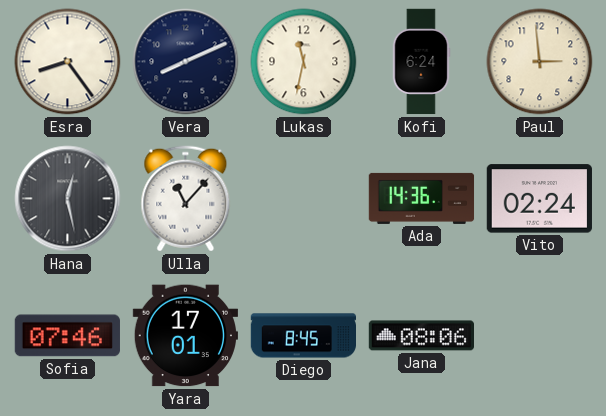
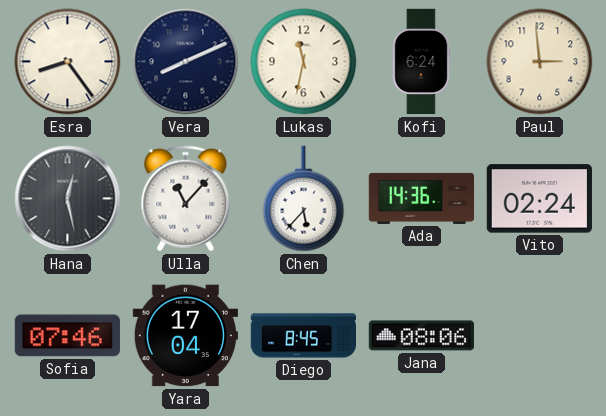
Chen: none -> 5:37 (304, 199)
Yara: 17:01 -> 17:04 (185, 336)
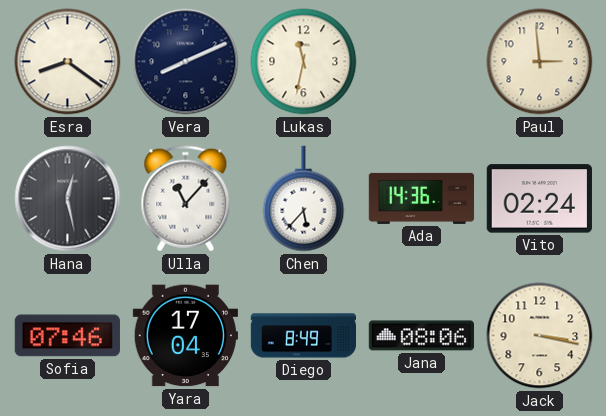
Esra: 8:24 -> 8:21 (68, 62)
Kofi: 6:24 -> none (421, 62)
Diego: 8:45 -> 8:49 (304, 336)
Jack: none -> 3:17 (540, 336)
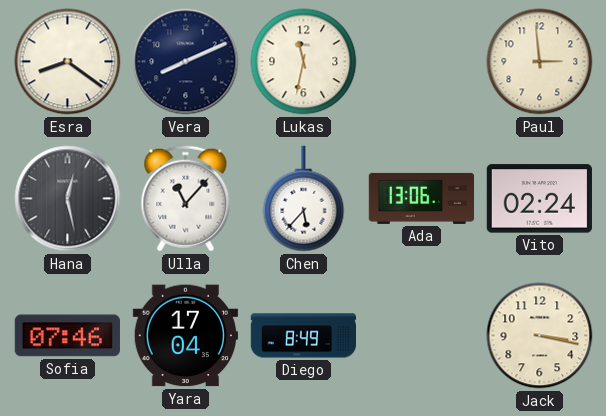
Ada: 14:36 -> 13:06 (422, 198)
Jana: 08:06 -> none (421, 336)
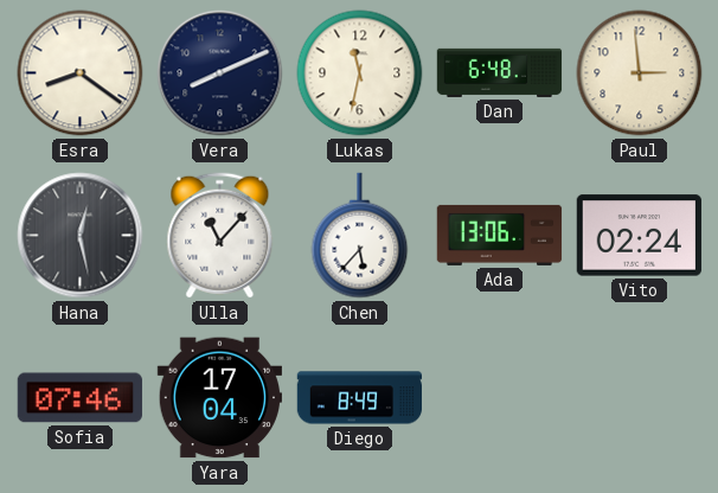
Dan: none -> 6:48 (500, 72)
Jack: 3:17 -> none (540, 336)
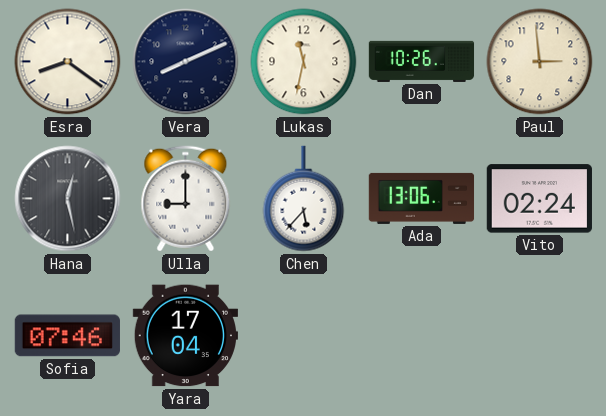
Dan: 6:48 -> 10:26 (422, 61)
Ulla: 11:07 -> 9:00 (186, 199)
Diego: 8:49 -> none (360, 398)
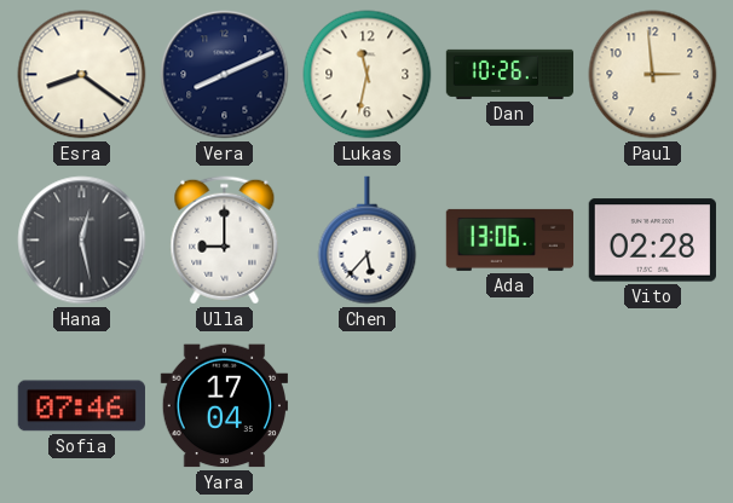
Vito: 02:24 -> 02:28 (652, 241)
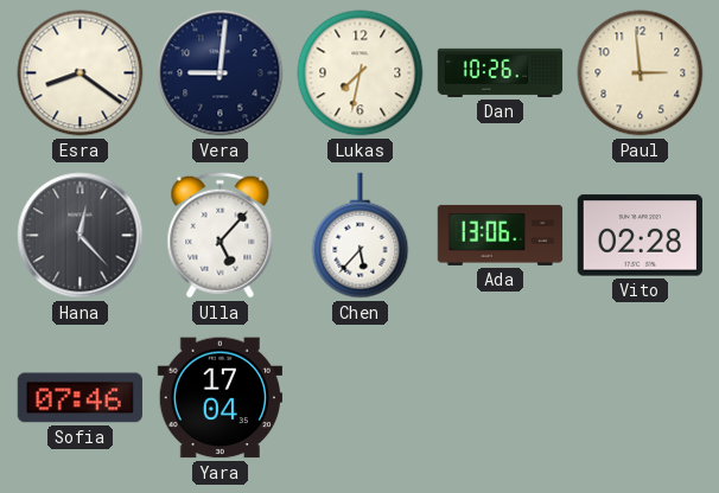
Vera: 8:11 -> 9:01 (221, 73)
Lukas: 11:32 -> 7:32 (361, 73)
Hana: 12:28 -> 12:23 (81, 236)
Ulla: 9:00 -> 5:07 (221, 236)
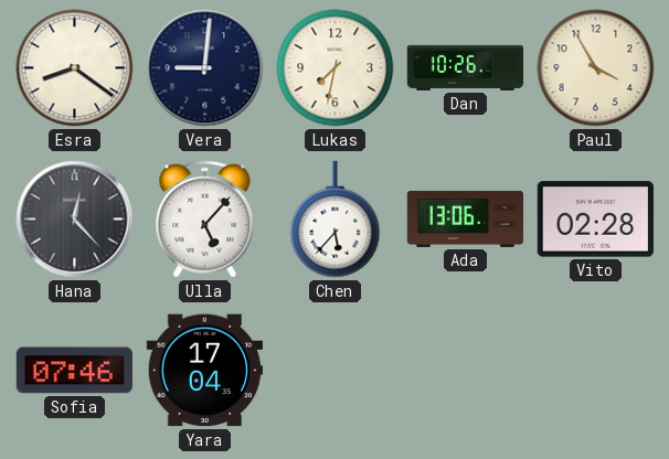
Paul: 2:59 -> 3:55 (596, 68)
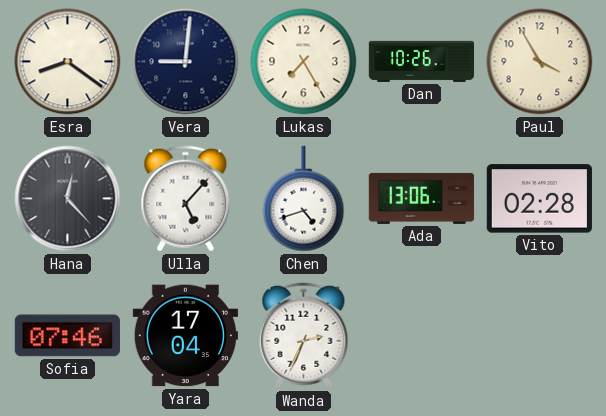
Lukas: 7:32 -> 7:25 (304, 62)
Chen: 5:37 -> 4:42 (304, 199)
Wanda: none -> 2:34 (304, 336)
